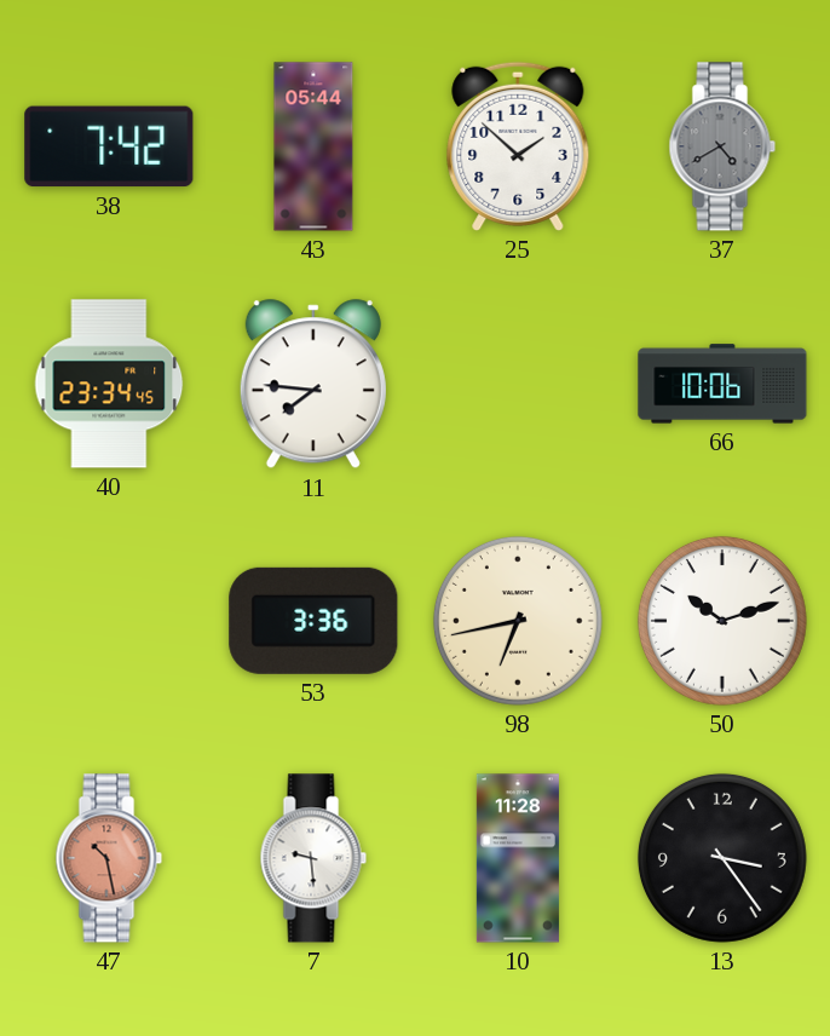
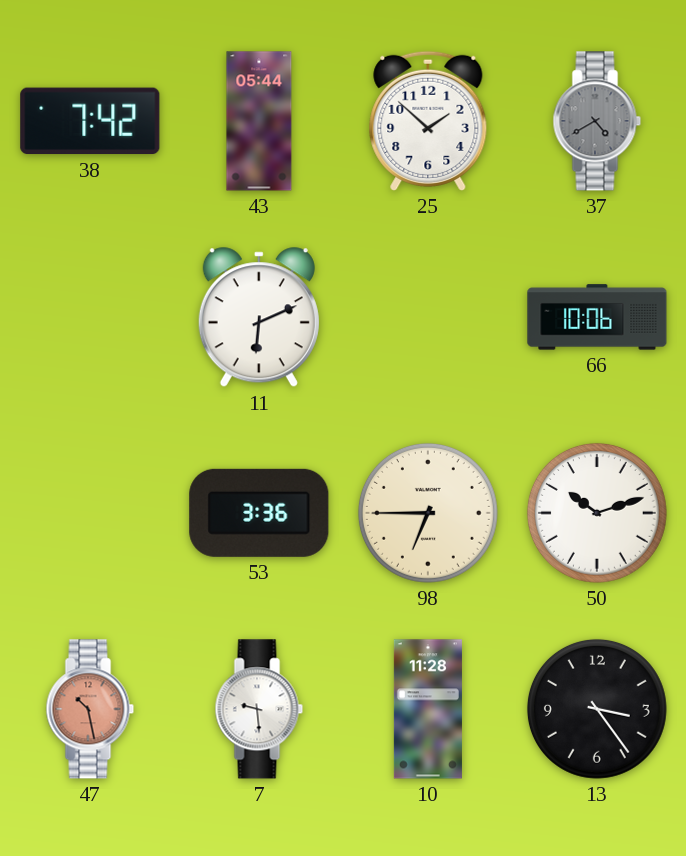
40: 23:34 -> none (109, 384)
11: 7:46 -> 6:11 (259, 318)
98: 6:43 -> 6:45 (428, 513)
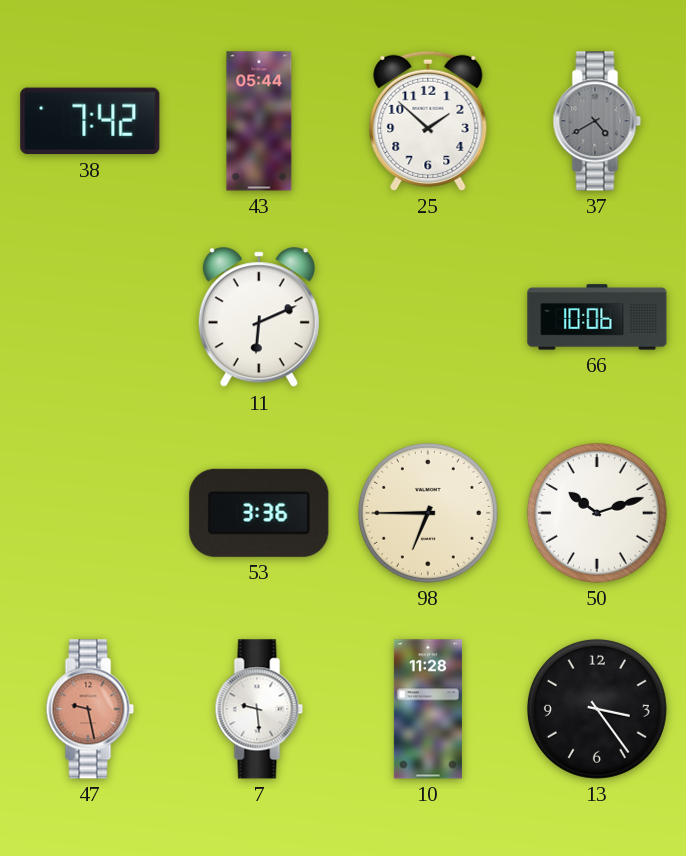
47: 10:28 -> 9:28 (90, 709)
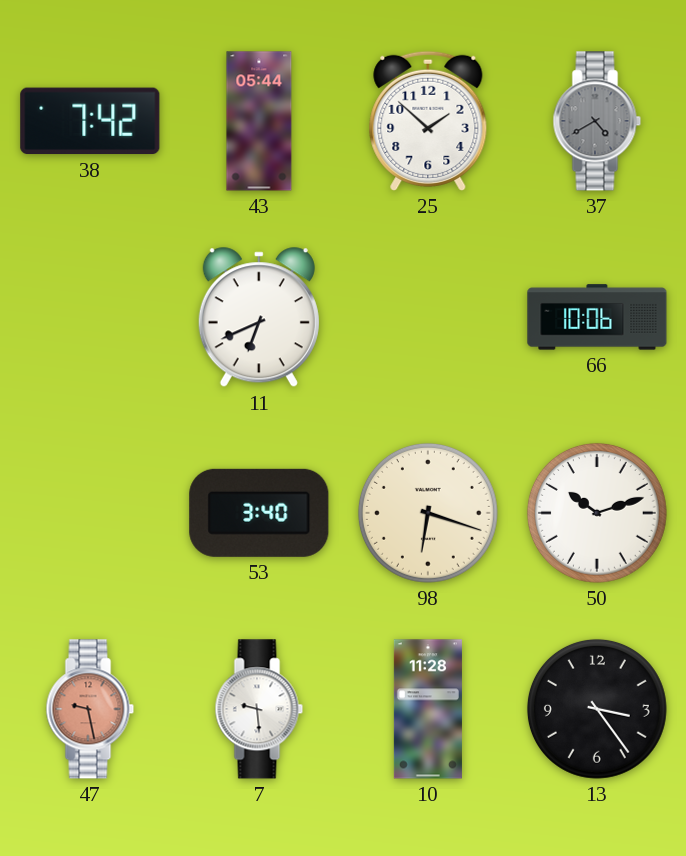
11: 6:11 -> 6:41 (259, 318)
53: 3:36 -> 3:40 (259, 513)
98: 6:45 -> 6:18 (428, 513)
